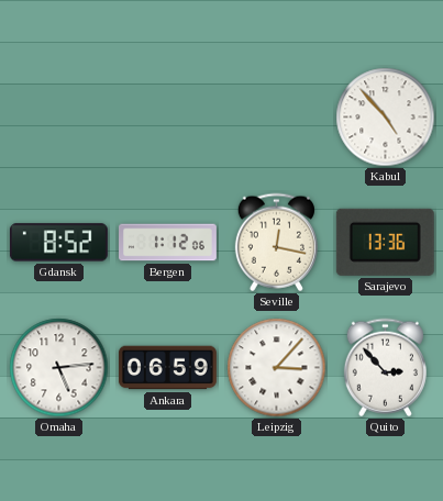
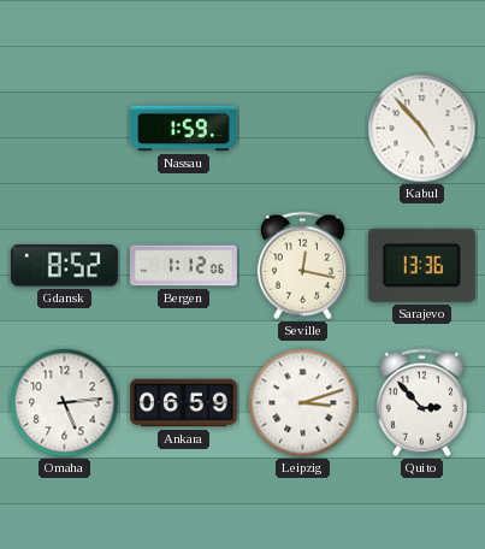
Nassau: none -> 1:59 (183, 129)
Leipzig: 3:07 -> 3:12 (303, 403)
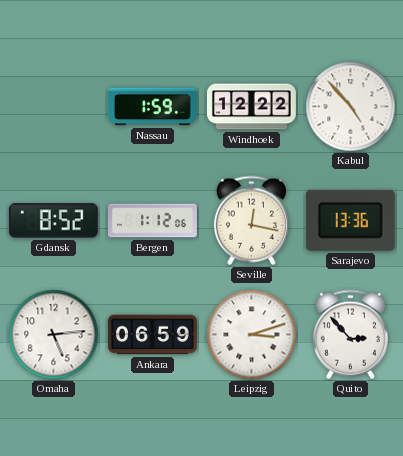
Windhoek: none -> 12:22 (251, 107)
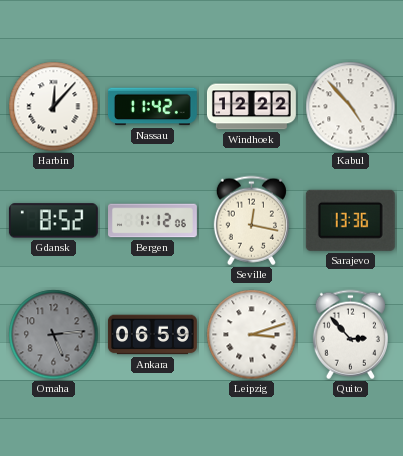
Harbin: none -> 12:07 (54, 107)
Nassau: 1:59 -> 11:42 (152, 107)
Omaha dial: white -> grey (54, 335)
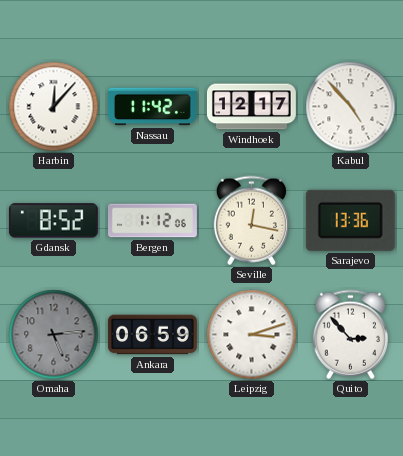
Windhoek: 12:22 -> 12:17 (251, 107)
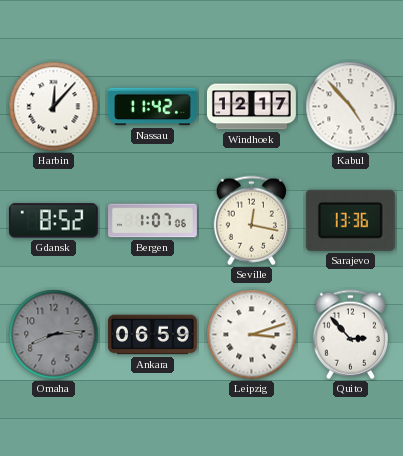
Bergen: 1:12 -> 1:07 (153, 221)
Omaha: 5:14 -> 8:14 (54, 335)
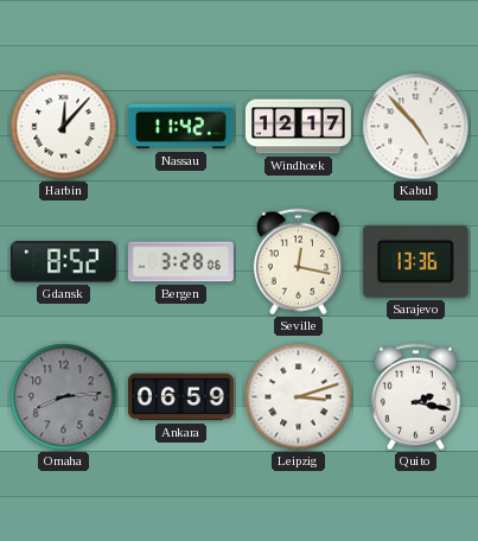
Bergen: 1:07 -> 3:28 (181, 262)
Quito: 2:53 -> 2:17 (415, 397)
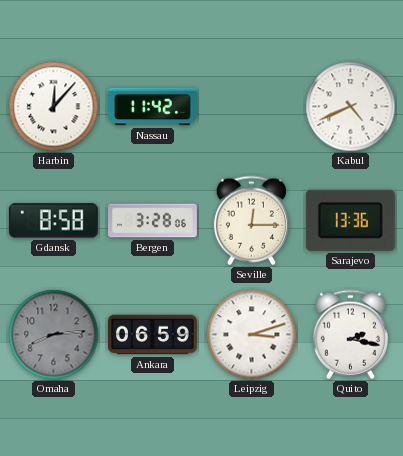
Windhoek: 12:17 -> none (298, 127)
Kabul: 4:53 -> 4:41 (351, 107)
Gdansk: 8:52 -> 8:58 (53, 221)
Seville: 12:17 -> 12:15 (251, 221)
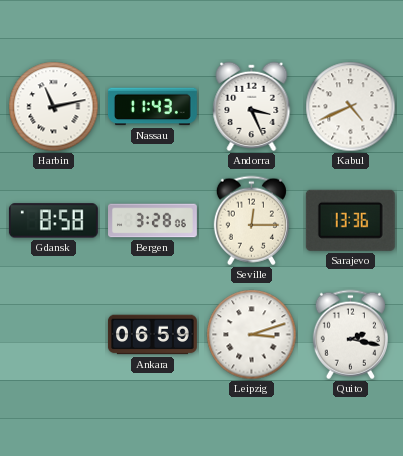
Harbin: 12:07 -> 11:13 (54, 107)
Nassau: 11:42 -> 11:43 (152, 107)
Andorra: none -> 3:26 (252, 107)
Omaha: 8:14 -> none (54, 335)
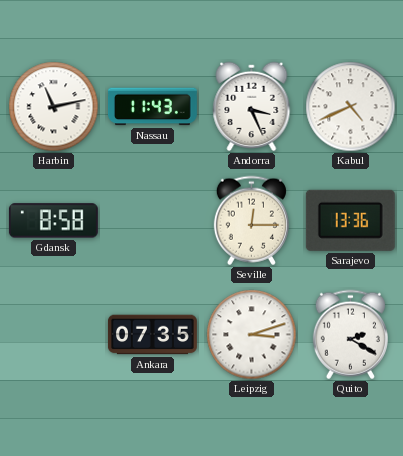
Bergen: 3:28 -> none (153, 221)
Ankara: 06:59 -> 07:35 (153, 335)
Quito: 2:17 -> 2:20 (350, 335)
